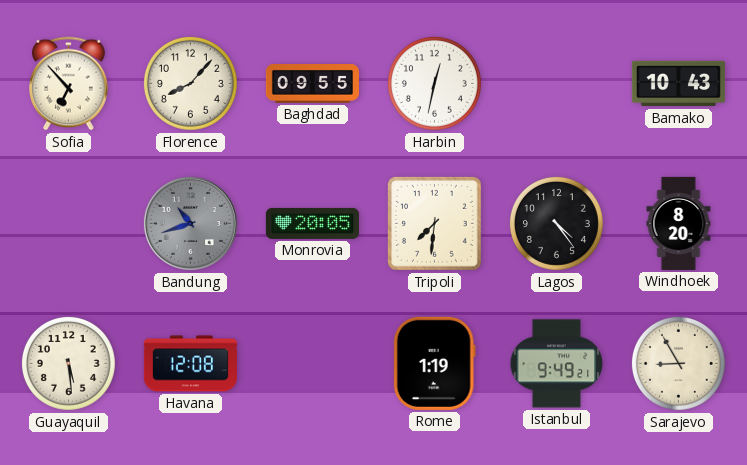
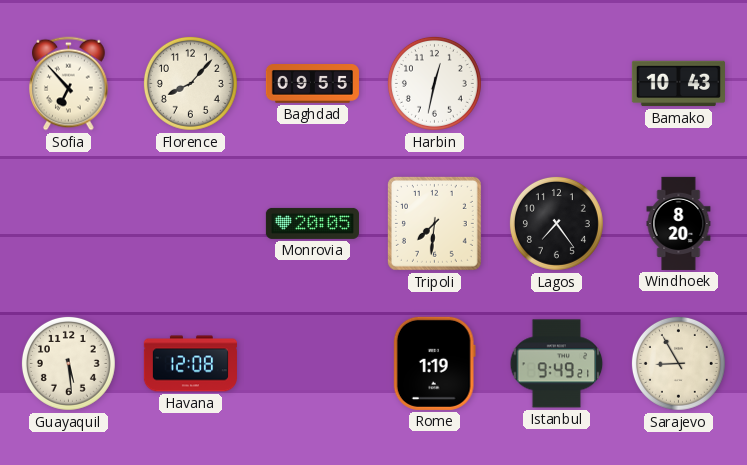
Bandung: 10:42 -> none (190, 223)
Lagos: 4:24 -> 7:24 (556, 223)
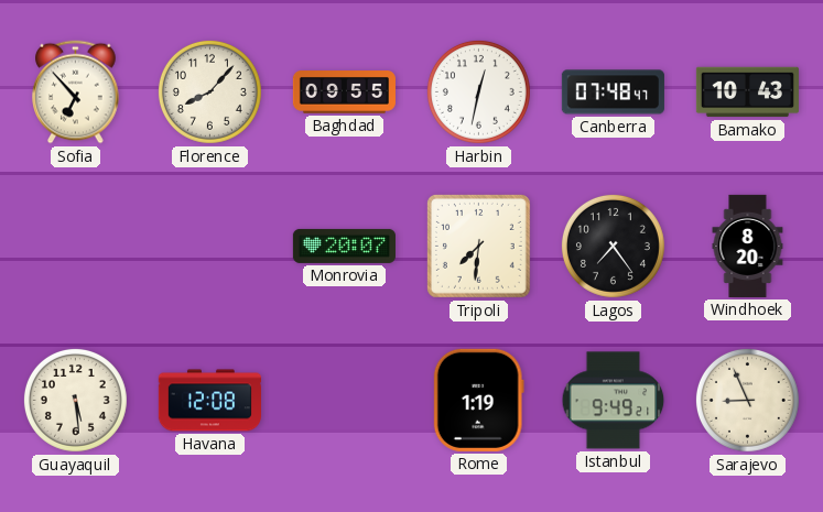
Canberra: none -> 07:48 (613, 92)
Monrovia: 20:05 -> 20:07 (344, 246)
Sarajevo: 8:55 -> 8:56 (747, 400)
